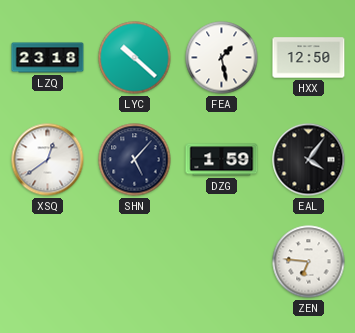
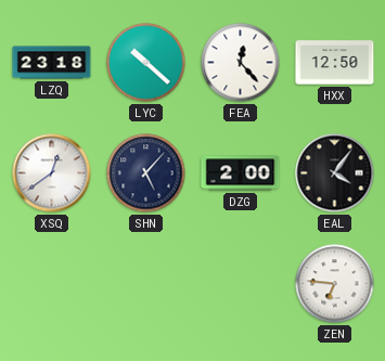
FEA: 1:28 -> 12:23 (241, 63)
DZG: 1:59 -> 2:00 (241, 173)
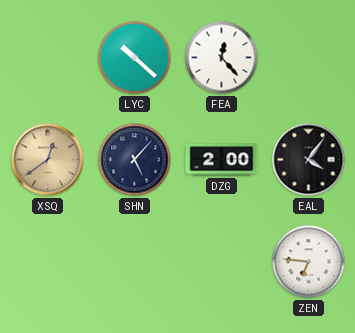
LZQ: 23:18 -> none (52, 63)
HXX: 12:50 -> none (335, 63)
XSQ dial: white -> champagne (48, 160)
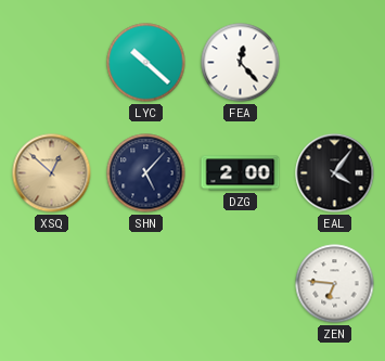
XSQ: 12:39 -> 12:52 (52, 173)
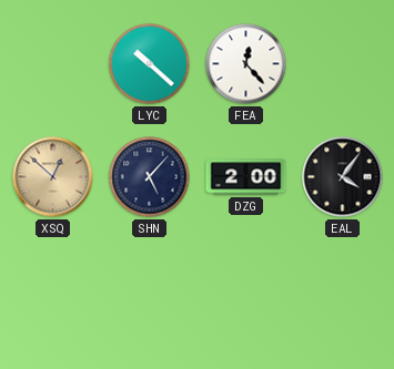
ZEN: 6:46 -> none (335, 284)
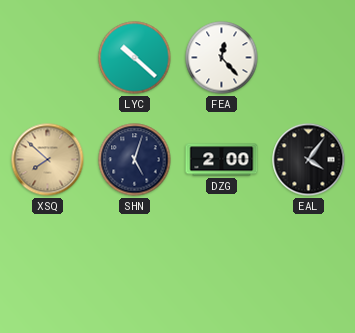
XSQ: 12:52 -> 7:52 (48, 160)
SHN: 5:07 -> 5:03 (135, 160)
